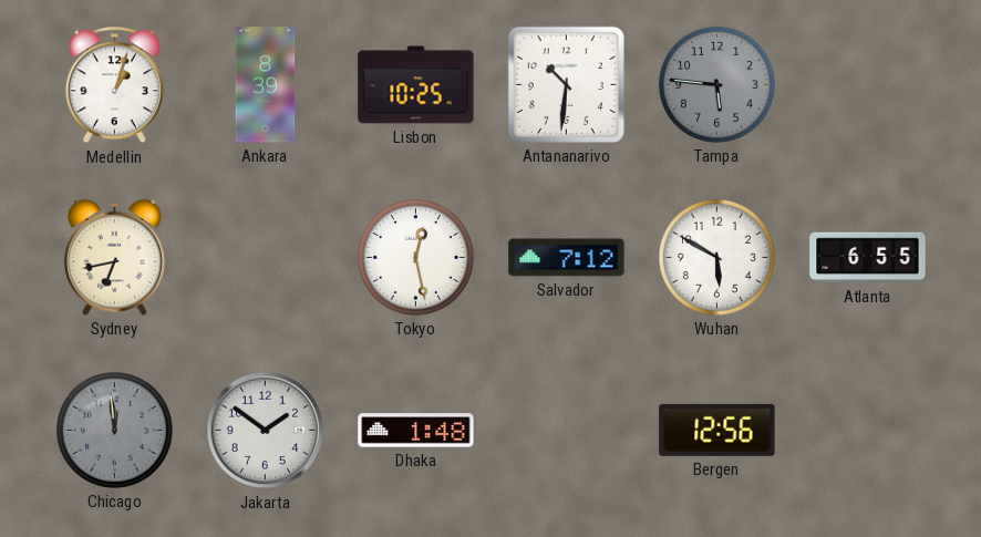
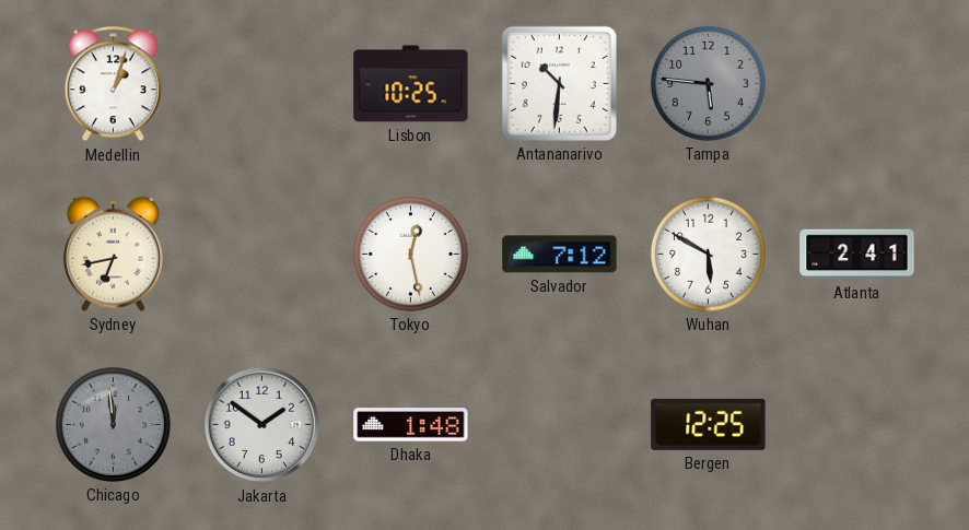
Ankara: 8:39 -> none (266, 85)
Atlanta: 6:55 -> 2:41 (857, 255)
Bergen: 12:56 -> 12:25 (709, 424)
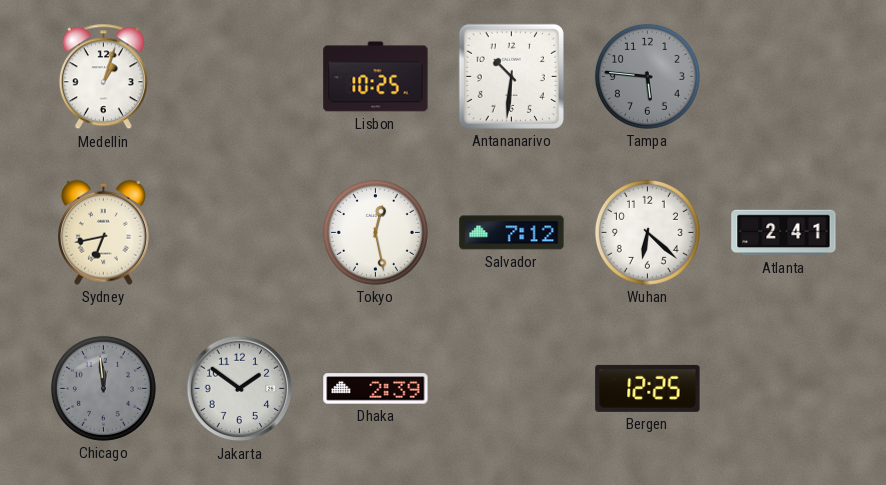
Wuhan: 5:50 -> 6:22 (647, 232)
Dhaka: 1:48 -> 2:39 (376, 389)
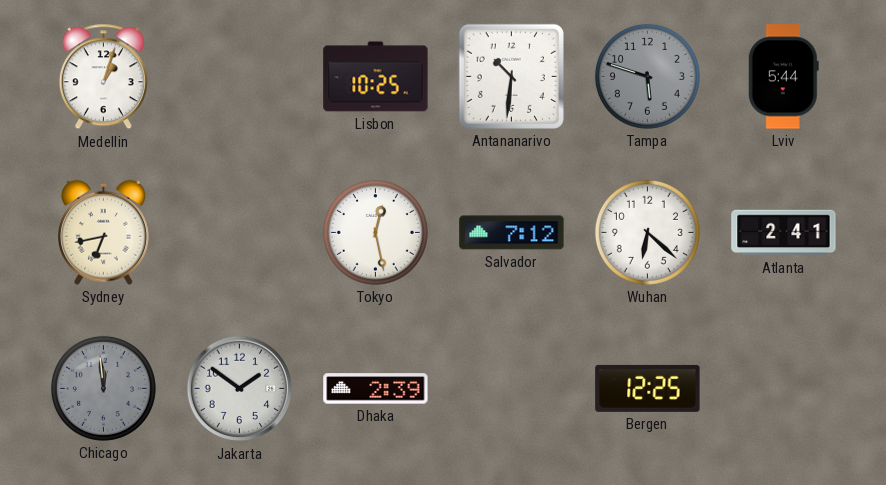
Tampa: 5:46 -> 5:48 (647, 76)
Lviv: none -> 5:44 (783, 77)
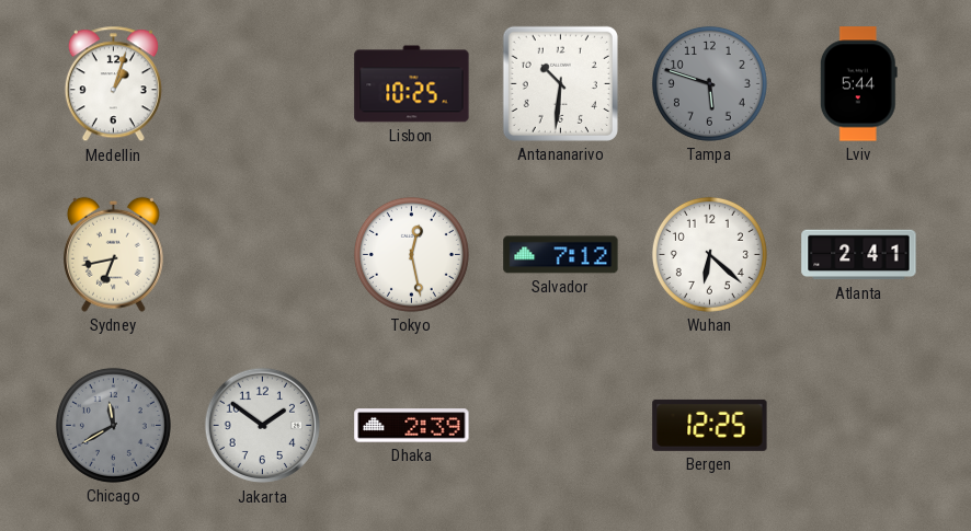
Chicago: 11:59 -> 11:40 (113, 425)
